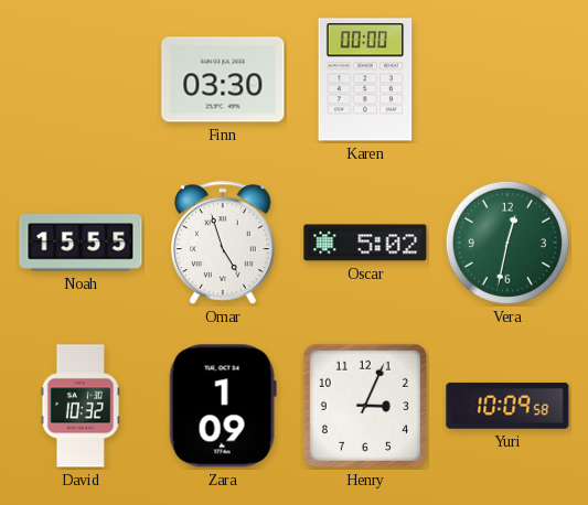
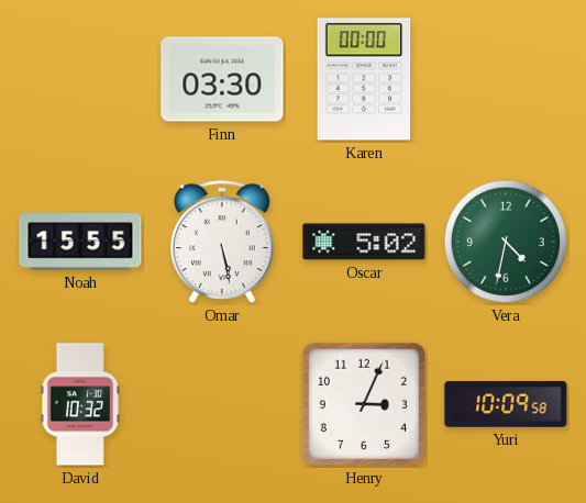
Omar: 4:57 -> 5:28 (222, 242)
Vera: 12:32 -> 4:32 (506, 242)
Zara: 1:09 -> none (223, 406)
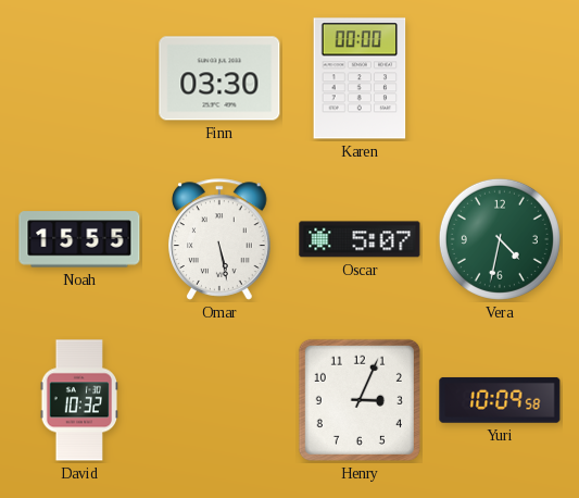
Oscar: 5:02 -> 5:07 (360, 239)
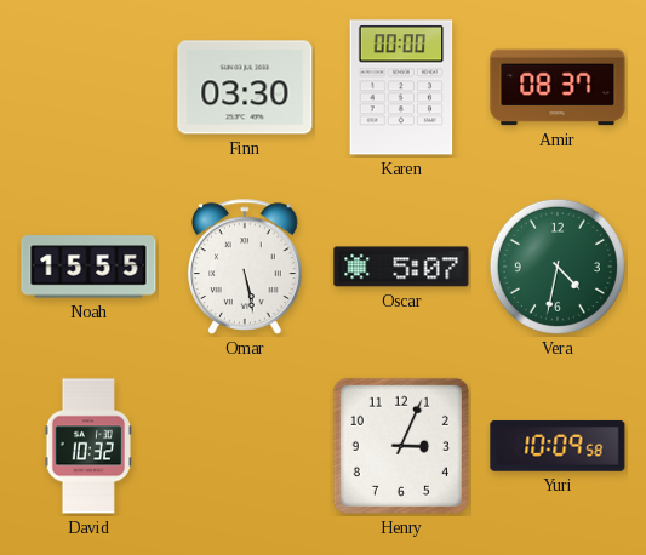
Amir: none -> 08:37 (558, 87)
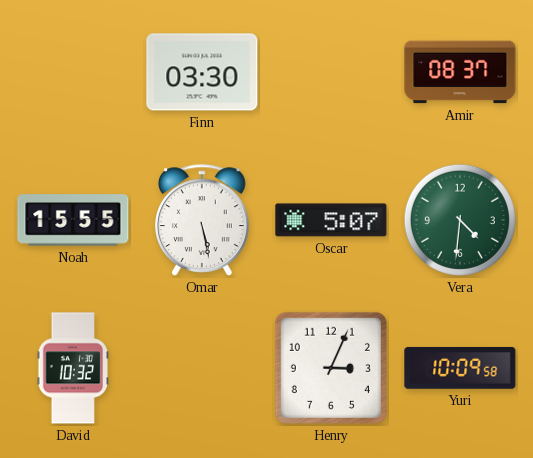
Karen: 00:00 -> none (401, 87)
Vera: 4:32 -> 4:31 (460, 220)
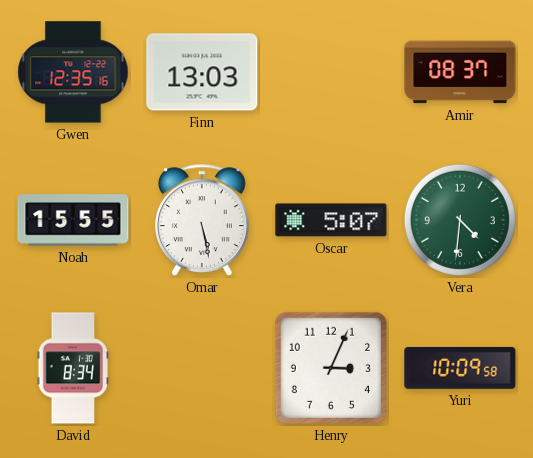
Gwen: none -> 12:35 (73, 72)
Finn: 03:30 -> 13:03 (202, 72)
David: 10:32 -> 8:34 (73, 368)
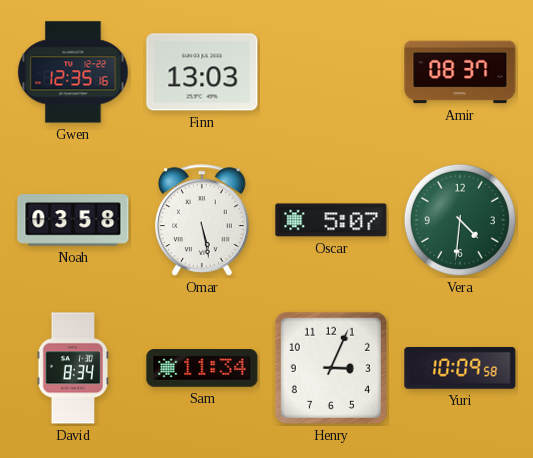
Noah: 15:55 -> 03:58 (73, 220)
Sam: none -> 11:34 (202, 368)
